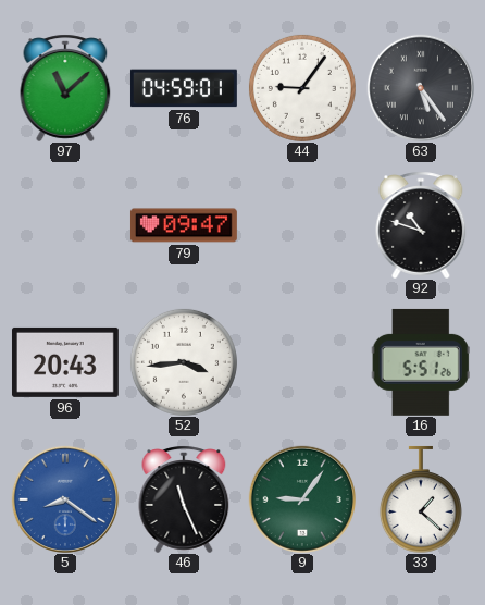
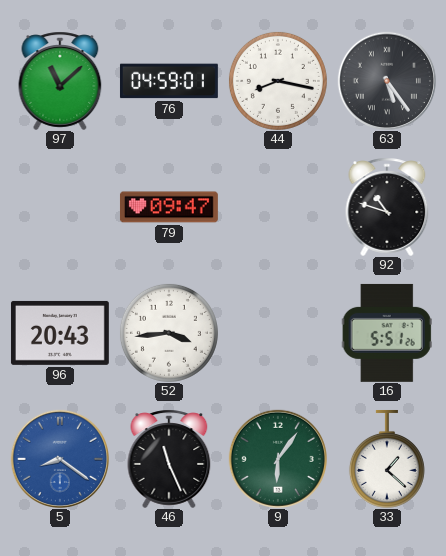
44: 9:06 -> 8:17 (278, 81)
9: 9:06 -> 6:06 (278, 459)
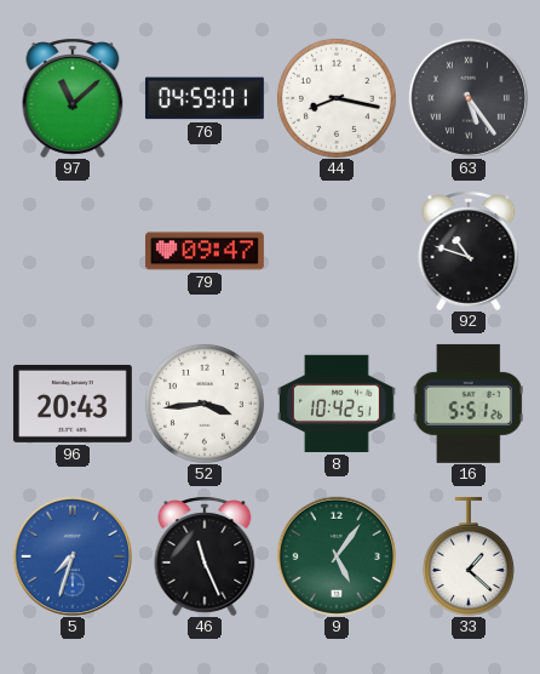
8: none -> 10:42 (337, 404)
5: 8:21 -> 7:33 (73, 556)
9: 6:06 -> 5:06 (337, 556)
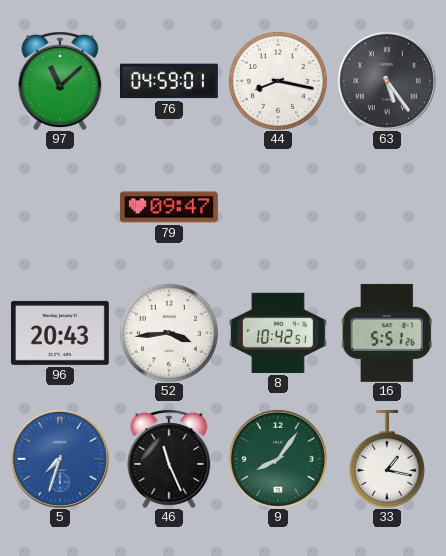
92: 10:48 -> none (469, 251)
9: 5:06 -> 8:06 (278, 459)
33: 1:22 -> 1:17 (387, 459)
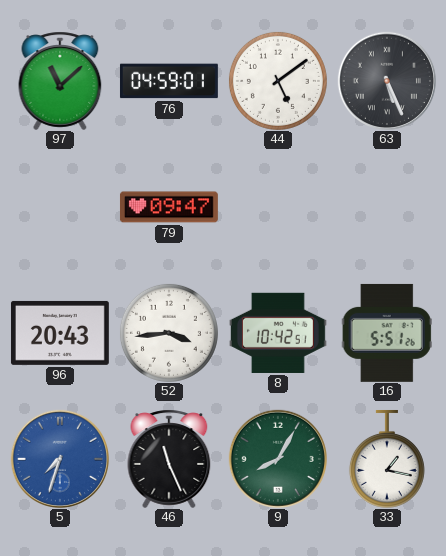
44: 8:17 -> 5:09 (278, 81)
63: 5:24 -> 5:26 (387, 81)
9: 8:06 -> 8:05 (278, 459)
